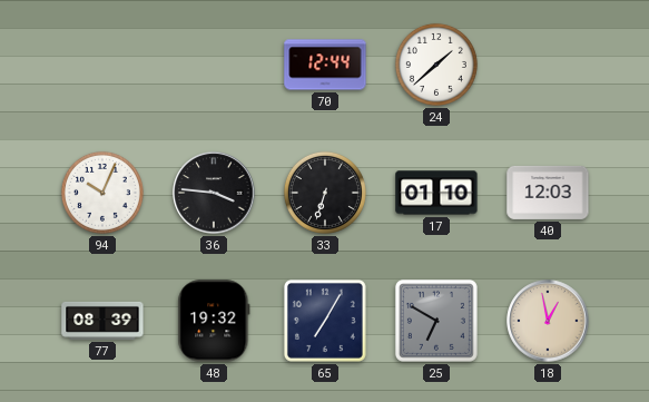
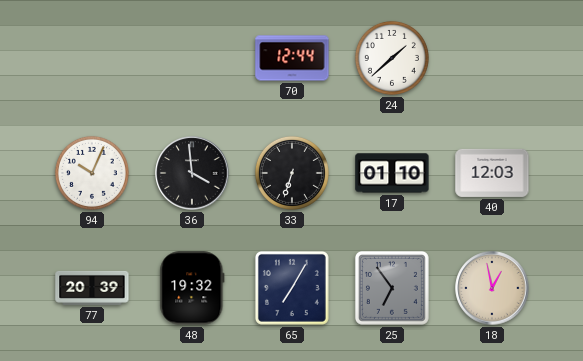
36: 3:46 -> 3:59 (192, 173)
77: 08:39 -> 20:39 (92, 288)
25: 6:50 -> 6:54 (392, 288)
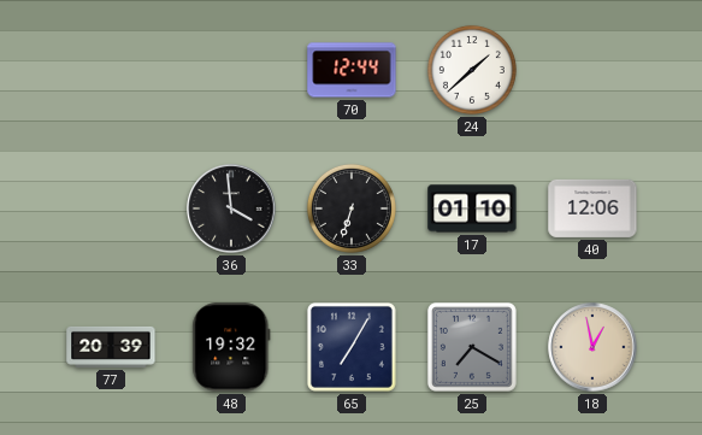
94: 10:04 -> none (92, 173)
40: 12:03 -> 12:06 (592, 208)
25: 6:54 -> 7:20 (472, 347)
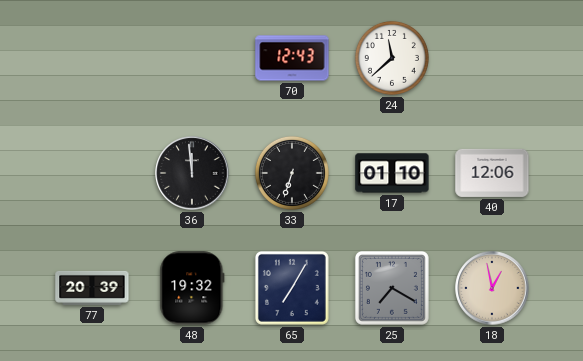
70: 12:44 -> 12:43 (292, 58)
24: 1:38 -> 11:38 (392, 58)
36: 3:59 -> 11:59 (192, 173)
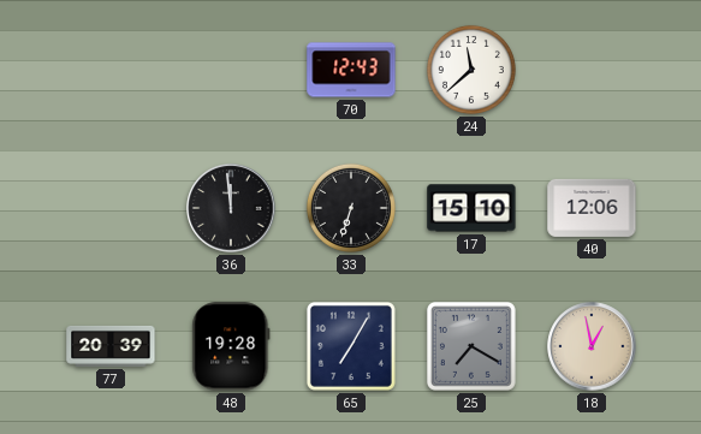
17: 01:10 -> 15:10 (471, 208)
48: 19:32 -> 19:28 (231, 346)
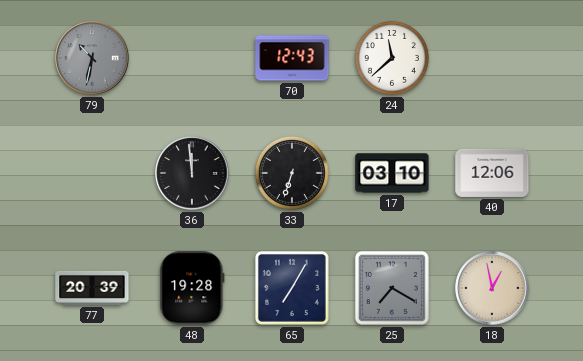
79: none -> 10:32 (92, 58)
17: 15:10 -> 03:10 (392, 173)
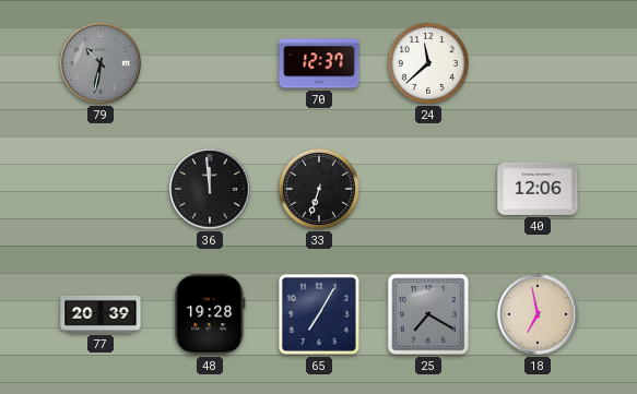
70: 12:43 -> 12:37 (319, 63)
17: 03:10 -> none (392, 173)
18: 12:58 -> 6:58 (538, 314)
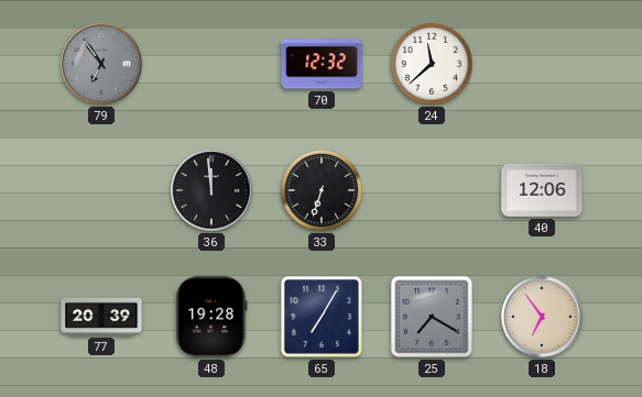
79: 10:32 -> 6:54 (101, 64)
70: 12:37 -> 12:32 (322, 64)
18: 6:58 -> 6:54 (542, 317)
